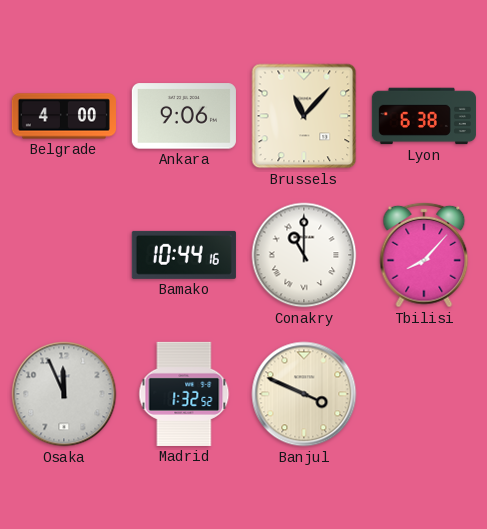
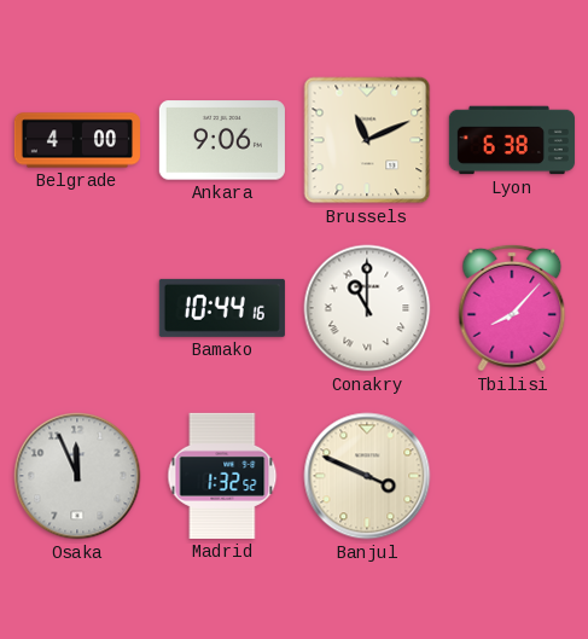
Brussels: 11:07 -> 11:11 (367, 140)
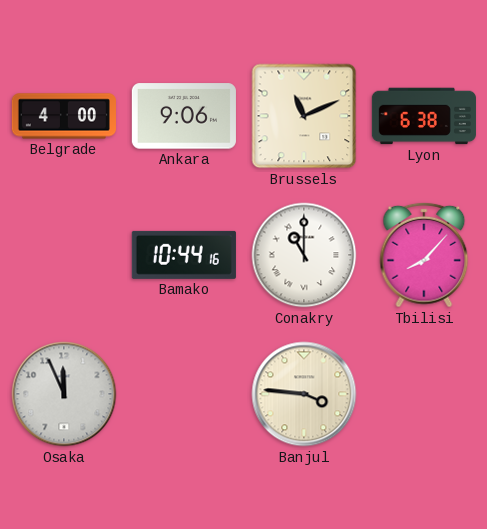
Madrid: 1:32 -> none (222, 476)
Banjul: 3:49 -> 3:46 (304, 394)
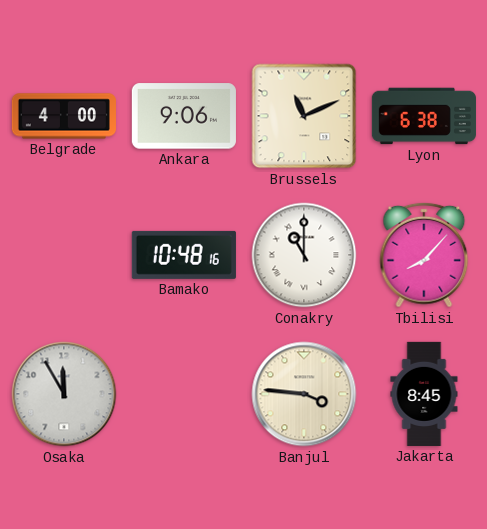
Bamako: 10:44 -> 10:48 (184, 255)
Osaka: 11:56 -> 11:55 (64, 394)
Jakarta: none -> 8:45 (424, 394)
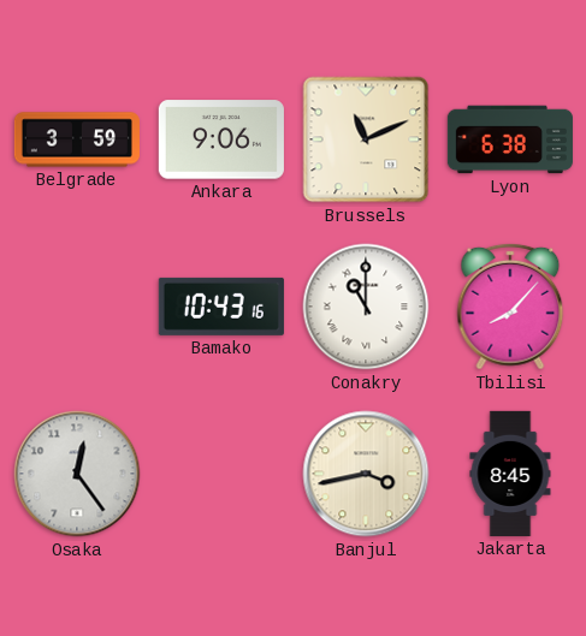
Belgrade: 4:00 -> 3:59 (77, 139)
Bamako: 10:48 -> 10:43 (221, 307)
Osaka: 11:55 -> 12:24 (77, 474)
Banjul: 3:46 -> 3:43 (366, 474)
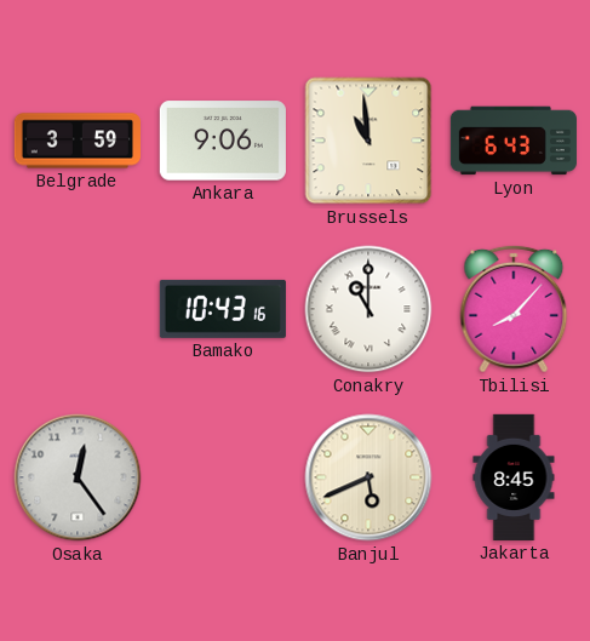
Brussels: 11:11 -> 10:59 (368, 141)
Lyon: 6:38 -> 6:43 (514, 141)
Banjul: 3:43 -> 5:41 (368, 477)
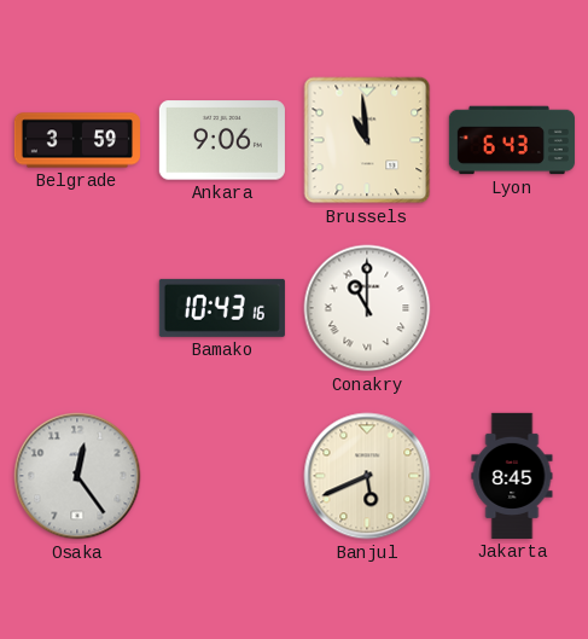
Tbilisi: 8:07 -> none (514, 309)
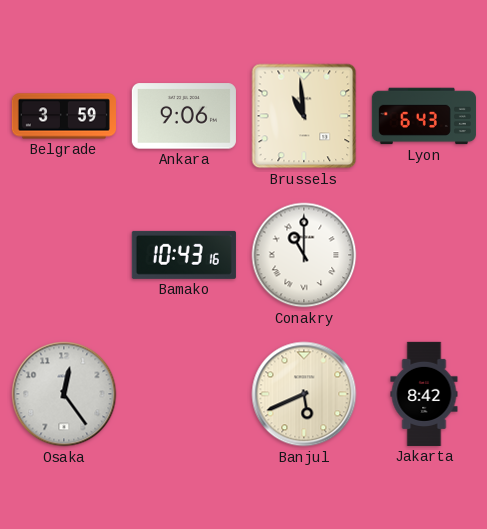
Jakarta: 8:45 -> 8:42 (424, 394)
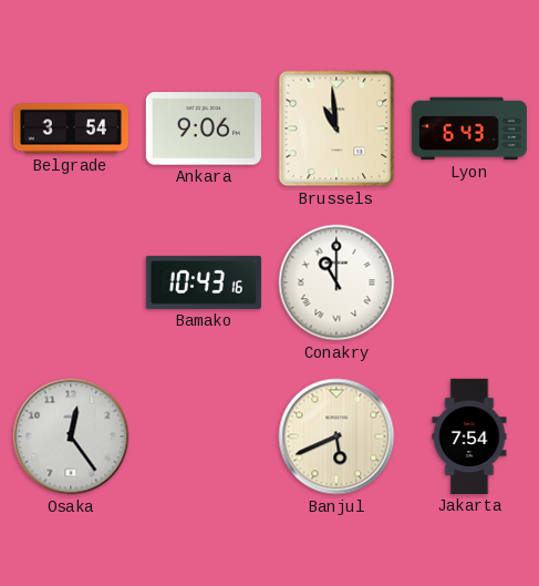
Belgrade: 3:59 -> 3:54 (71, 128)
Jakarta: 8:42 -> 7:54 (469, 436)
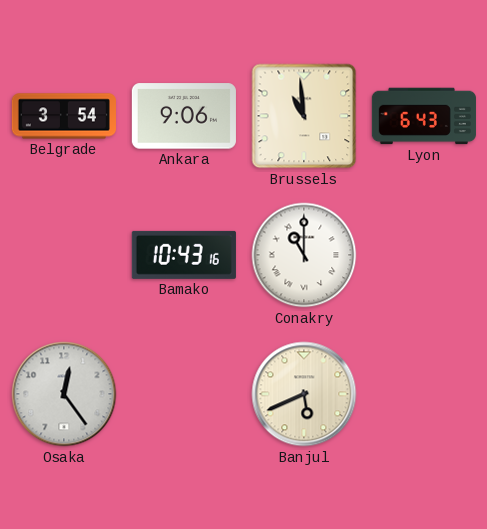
Jakarta: 7:54 -> none (469, 436)
